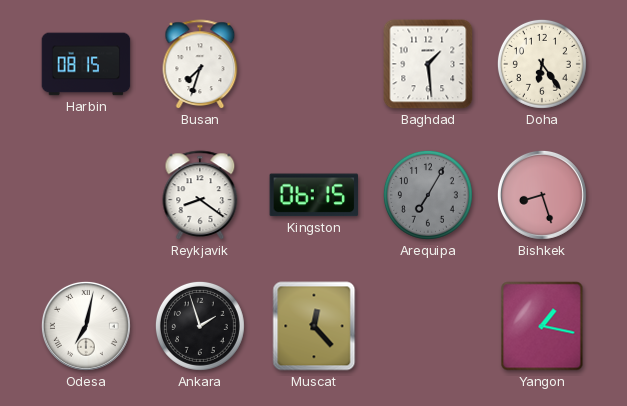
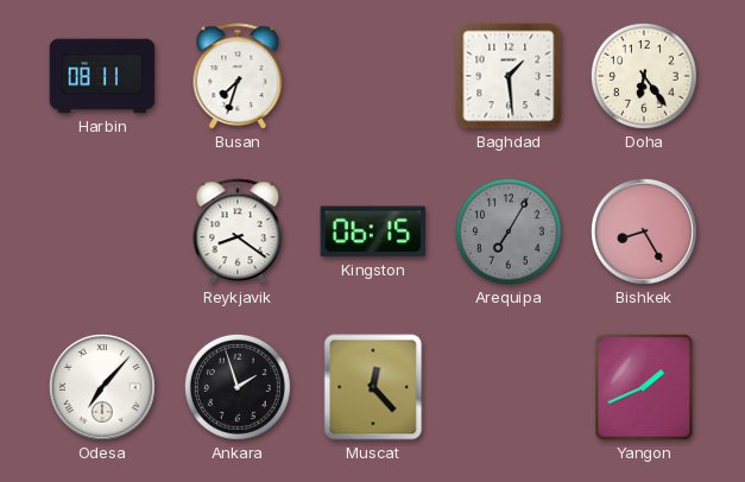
Harbin: 08:15 -> 08:11 (102, 76)
Bishkek: 8:27 -> 8:25 (644, 232)
Odesa: 7:02 -> 7:07 (102, 387)
Yangon: 1:17 -> 1:41 (644, 387)
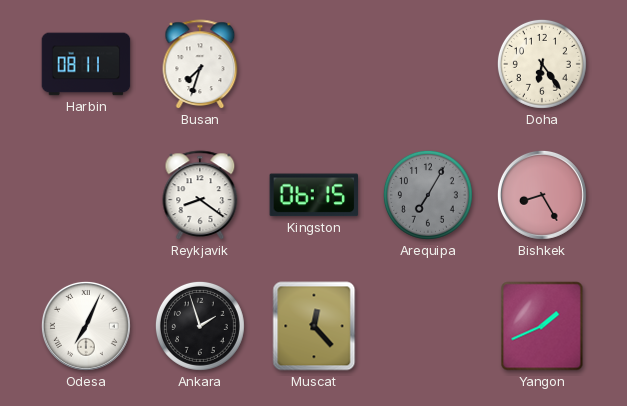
Baghdad: 1:29 -> none (509, 76)
Odesa: 7:07 -> 7:04 (86, 326)
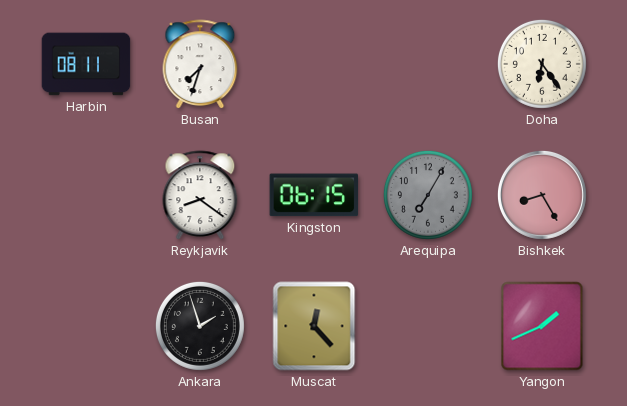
Odesa: 7:04 -> none (86, 326)
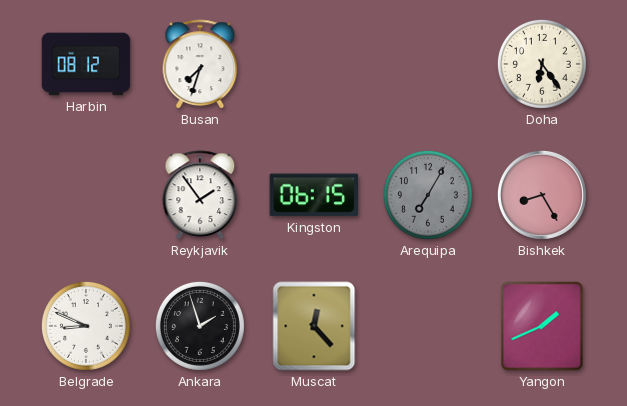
Harbin: 08:11 -> 08:12 (86, 64)
Reykjavik: 8:21 -> 1:54 (200, 195)
Belgrade: none -> 8:49 (86, 326)
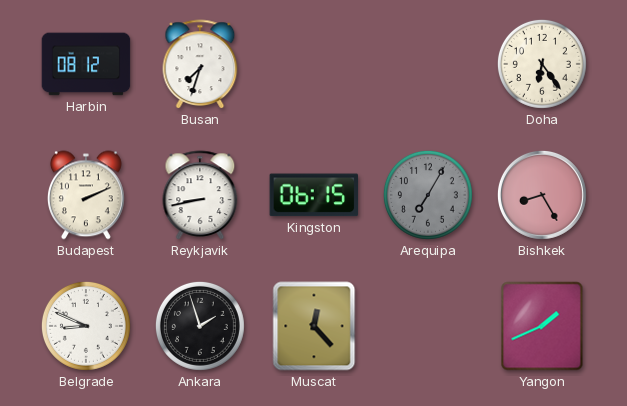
Budapest: none -> 2:11 (86, 195)
Reykjavik: 1:54 -> 8:43 (200, 195)
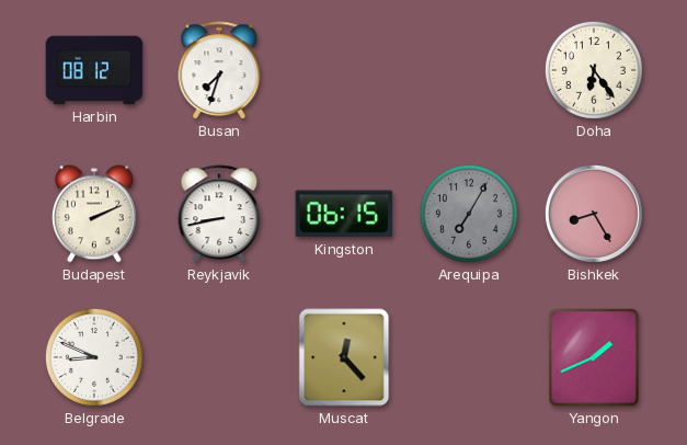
Ankara: 1:57 -> none (200, 326)
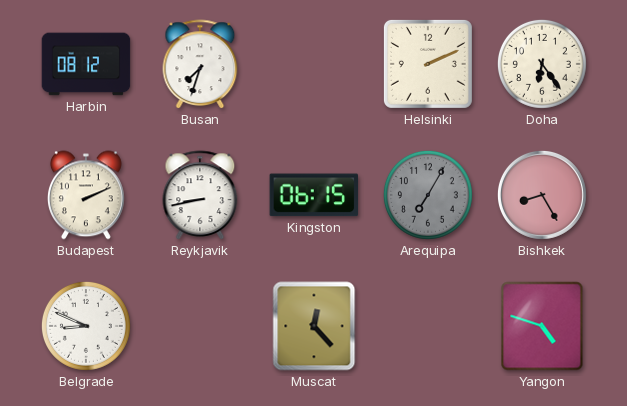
Helsinki: none -> 2:11 (428, 64)
Yangon: 1:41 -> 4:48 (542, 326)
